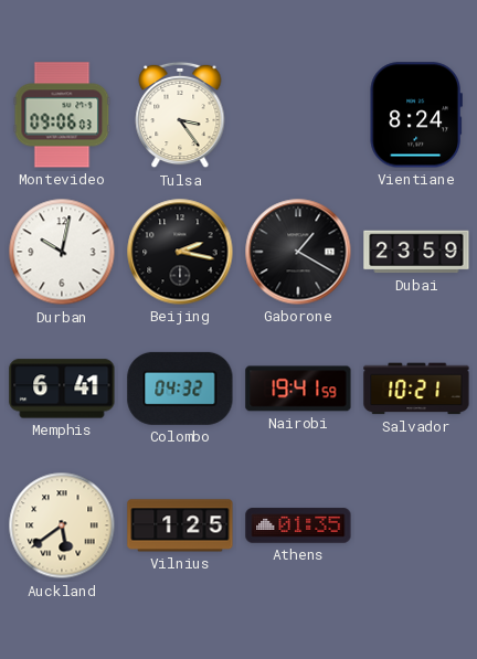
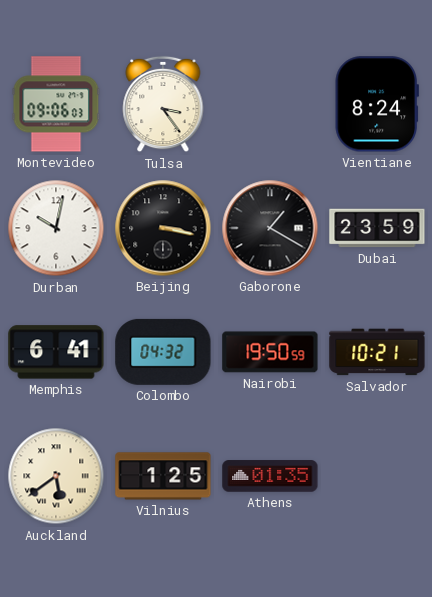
Beijing: 2:17 -> 3:17 (163, 228)
Nairobi: 19:41 -> 19:50 (270, 352)
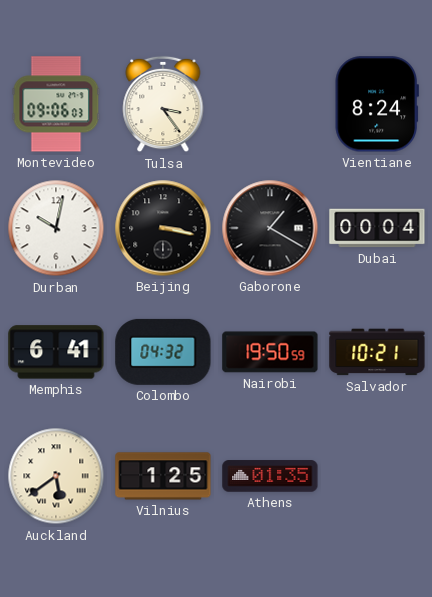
Dubai: 23:59 -> 00:04 (377, 228)
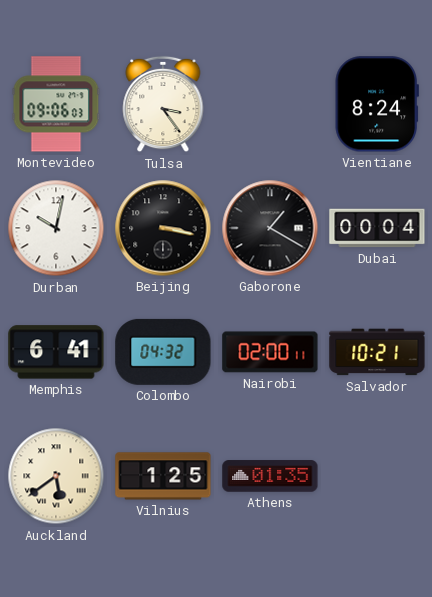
Nairobi: 19:50 -> 02:00 (270, 352)
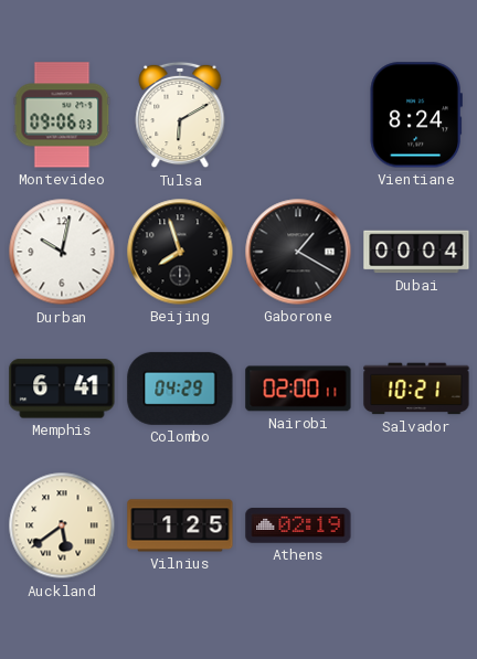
Tulsa: 3:24 -> 6:10 (180, 115)
Beijing: 3:17 -> 7:57 (180, 252)
Colombo: 04:32 -> 04:29 (180, 389)
Athens: 01:35 -> 02:19 (298, 525)
